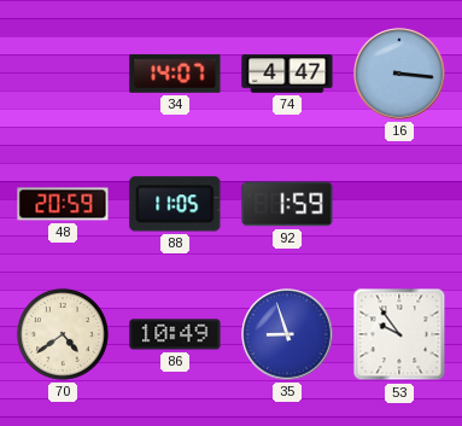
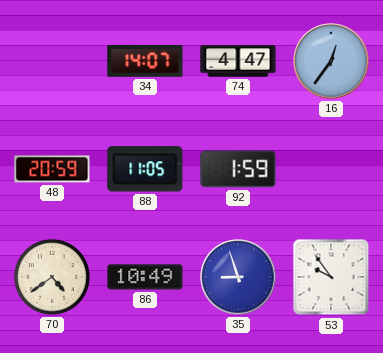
16: 3:16 -> 12:36 (331, 61)
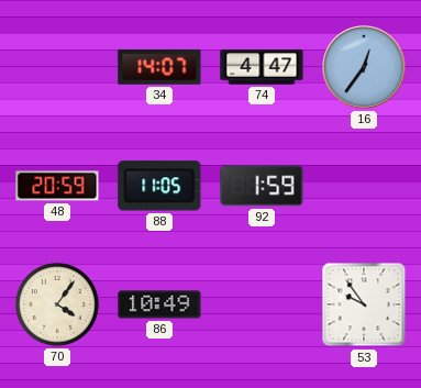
70: 4:39 -> 4:06 (57, 304)
35: 8:57 -> none (238, 277)
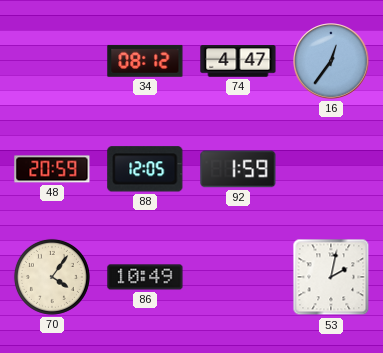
34: 14:07 -> 08:12 (145, 61)
88: 11:05 -> 12:05 (145, 169)
53: 9:54 -> 2:02 (331, 277)
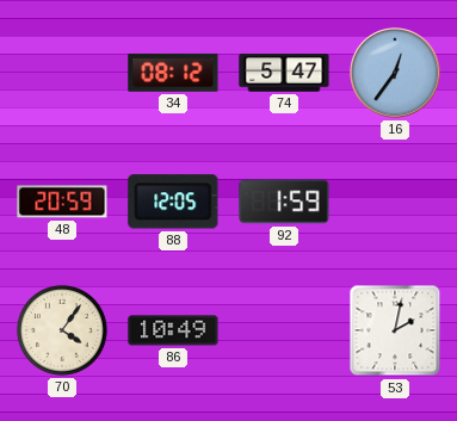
74: 4:47 -> 5:47 (284, 73)
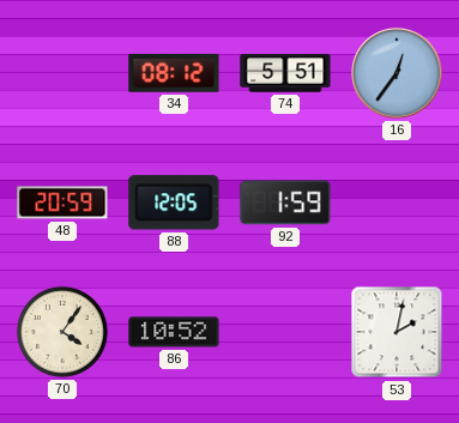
74: 5:47 -> 5:51 (285, 73)
86: 10:49 -> 10:52 (174, 332)
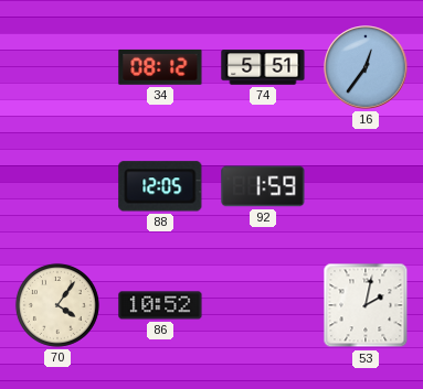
48: 20:59 -> none (62, 203)
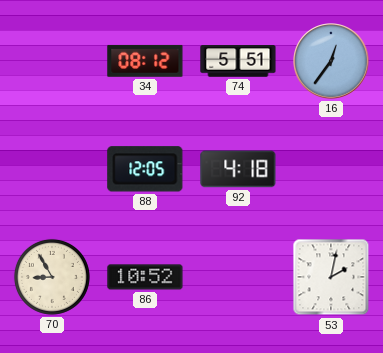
92: 1:59 -> 4:18 (238, 169)
70: 4:06 -> 8:55 (52, 277)
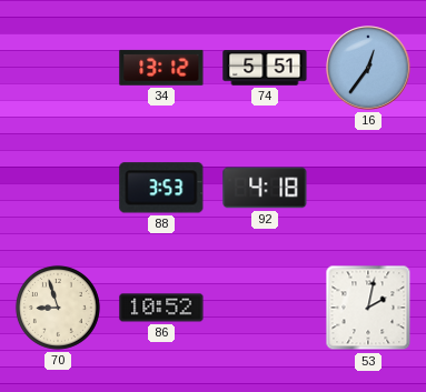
34: 08:12 -> 13:12 (161, 68)
88: 12:05 -> 3:53 (161, 188)
70: 8:55 -> 8:57 (58, 308)
